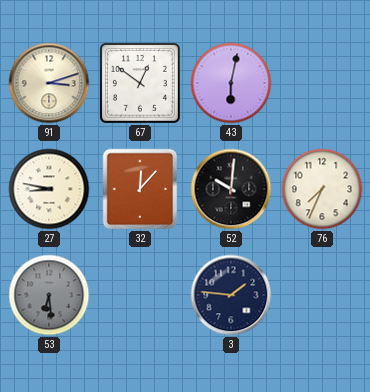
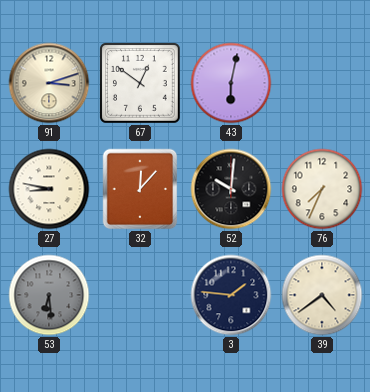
39: none -> 4:39 (322, 295)
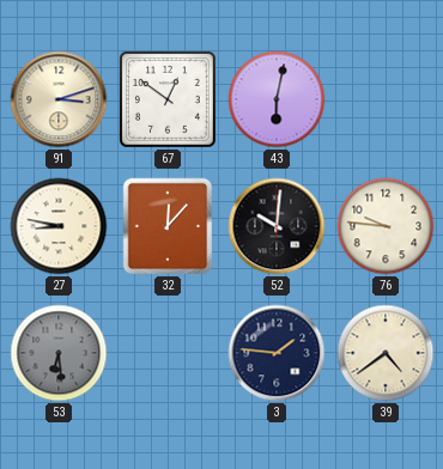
76: 7:34 -> 9:46 (386, 226)
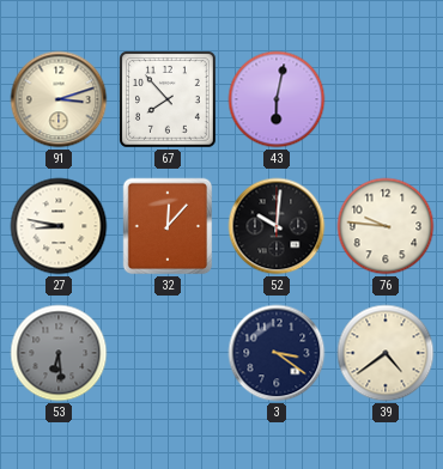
67: 12:51 -> 7:53 (169, 100)
3: 1:46 -> 3:21 (277, 353)
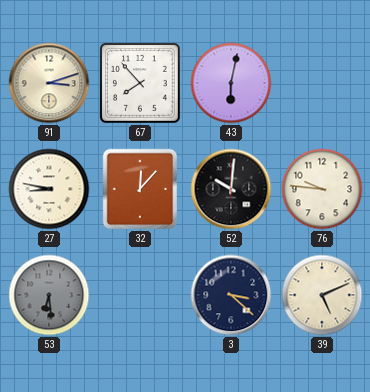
3: 3:21 -> 3:22 (231, 295)
39: 4:39 -> 5:11 (322, 295)
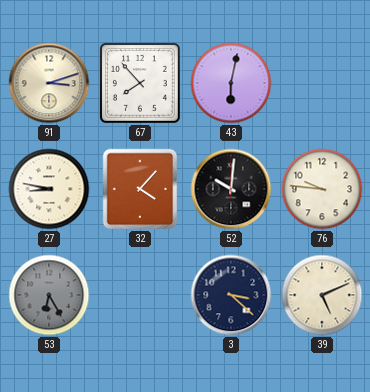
32: 12:07 -> 4:07 (140, 189)
53: 6:29 -> 6:25 (49, 295)
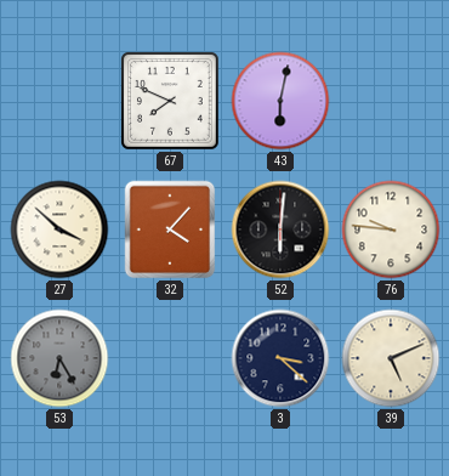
91: 3:12 -> none (49, 83)
67: 7:53 -> 7:49 (171, 102)
27: 8:47 -> 3:52 (59, 229)
52: 10:01 -> 6:01 (280, 229)
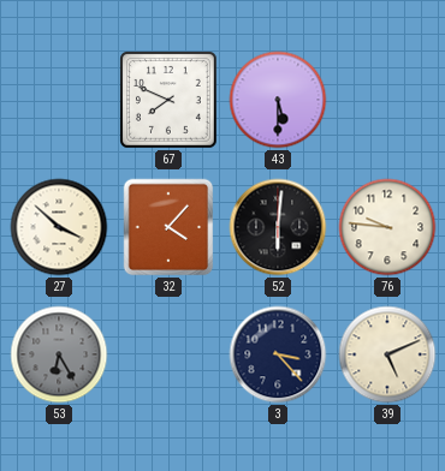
43: 6:02 -> 5:30 (278, 100)
3: 3:22 -> 3:23 (278, 354)
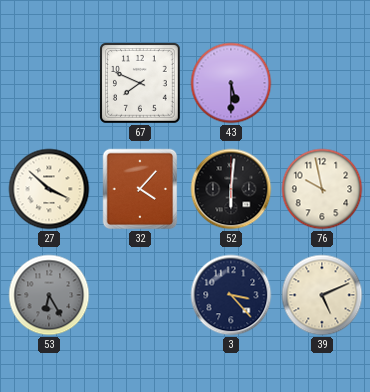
76: 9:46 -> 9:58 (322, 189)
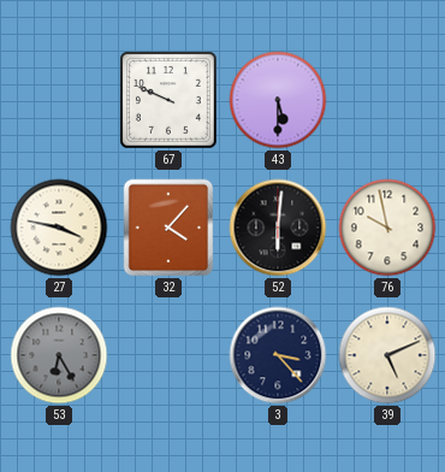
67: 7:49 -> 9:49 (170, 101)
27: 3:52 -> 3:47 (59, 228)
